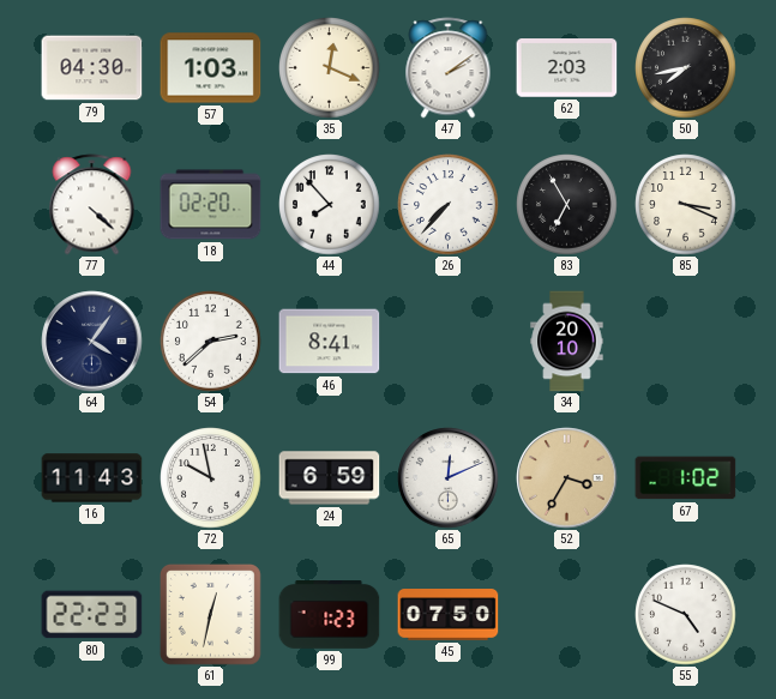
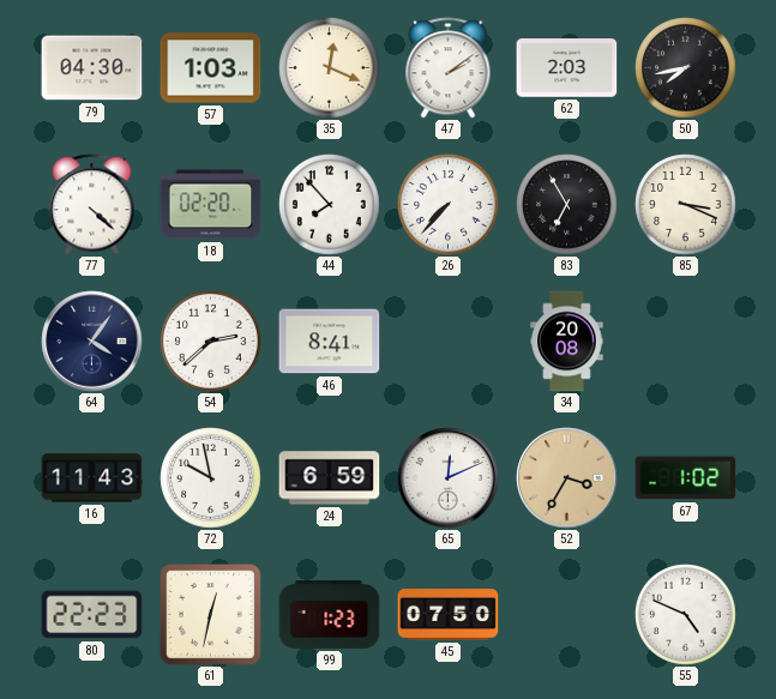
34: 20:10 -> 20:08 (567, 342)
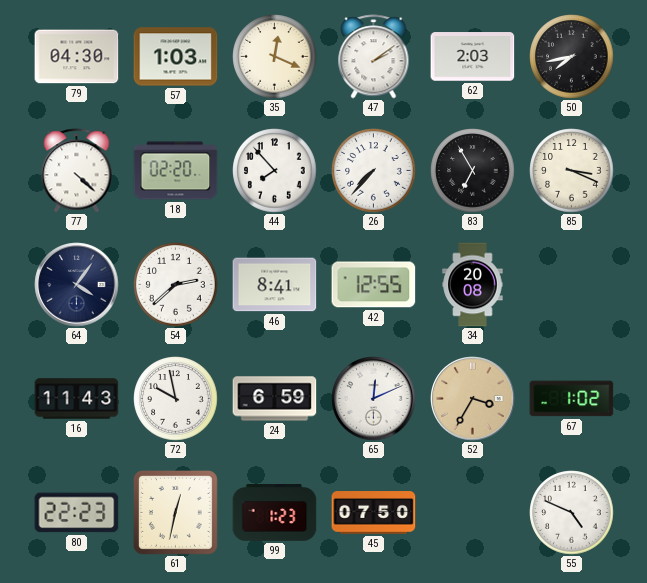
42: none -> 12:55 (374, 285)
